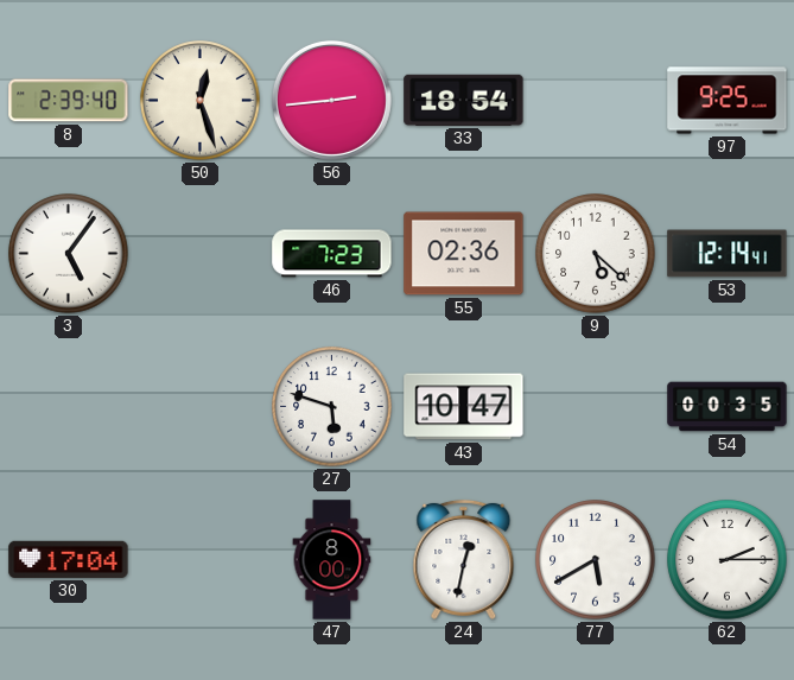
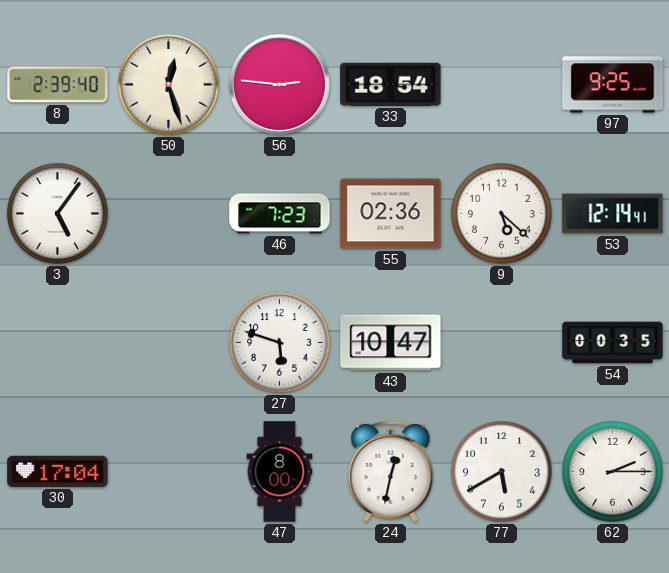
56: 2:44 -> 2:46 (279, 84)
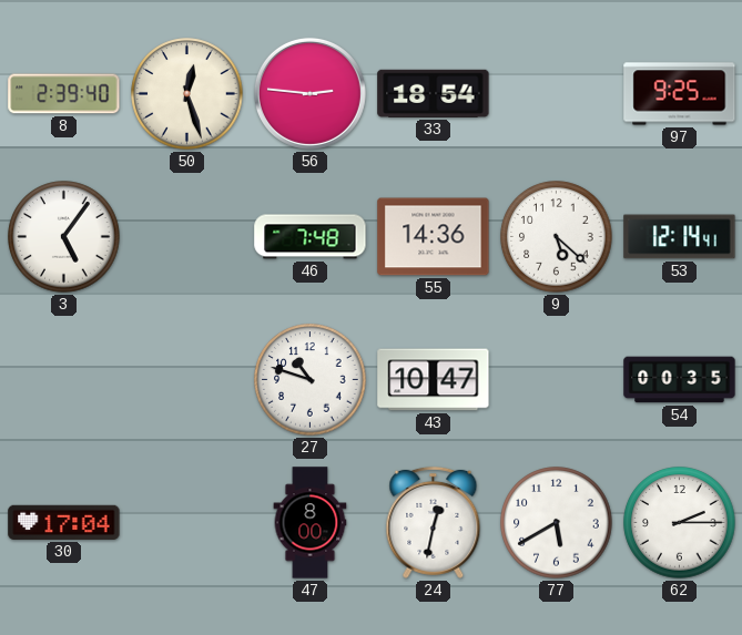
46: 7:23 -> 7:48 (311, 237)
55: 02:36 -> 14:36 (434, 237)
27: 5:48 -> 10:48 (311, 380)
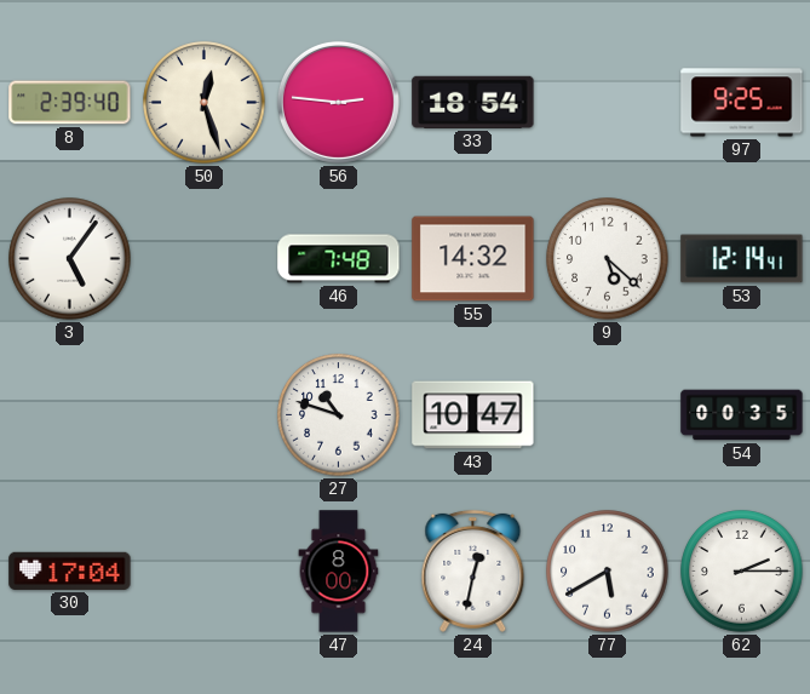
55: 14:36 -> 14:32 (473, 259)
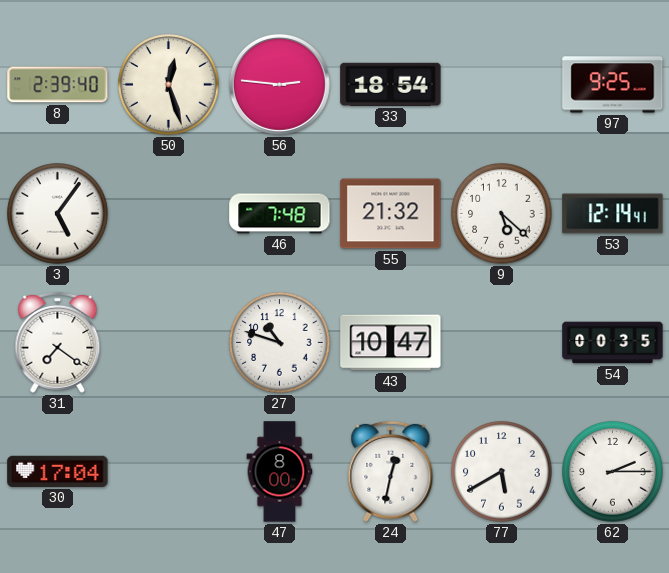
55: 14:32 -> 21:32 (391, 214)
31: none -> 7:21 (58, 342)
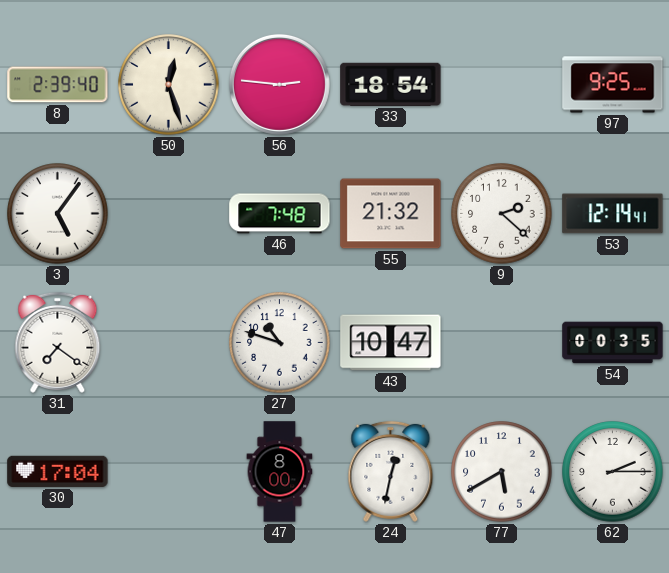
9: 5:22 -> 2:22 (502, 214)
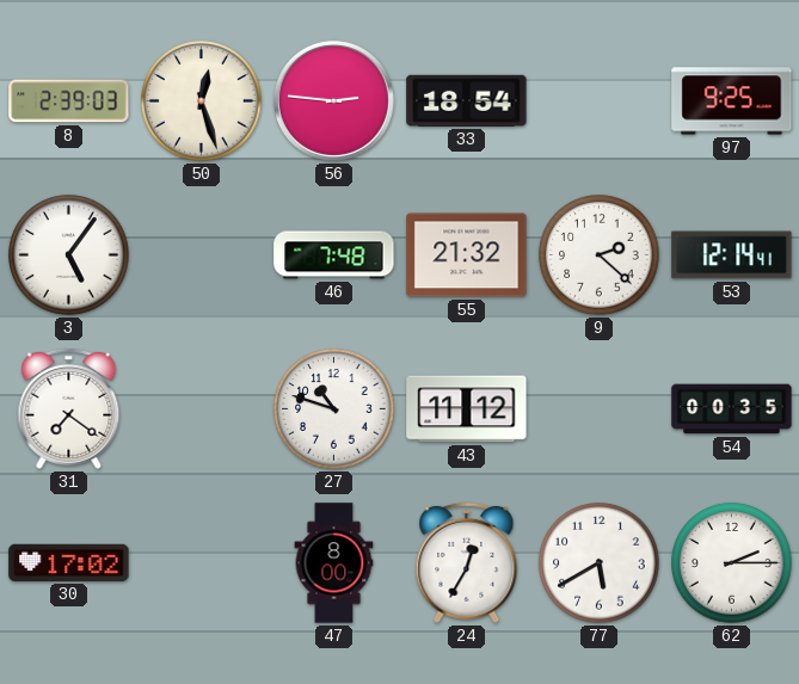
8: 2:39:40 -> 2:39:03 (69, 101)
43: 10:47 -> 11:12 (467, 409)
30: 17:04 -> 17:02 (69, 562)
24: 12:32 -> 12:35 (467, 562)
